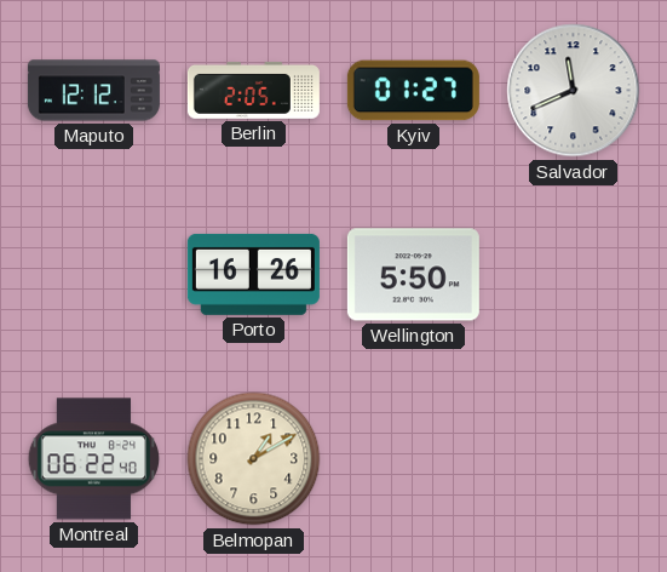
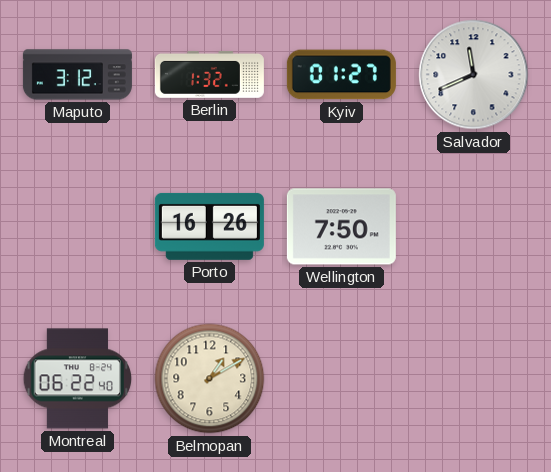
Maputo: 12:12 -> 3:12 (77, 75)
Berlin: 2:05 -> 1:32 (209, 74)
Wellington: 5:50 -> 7:50 (341, 227)
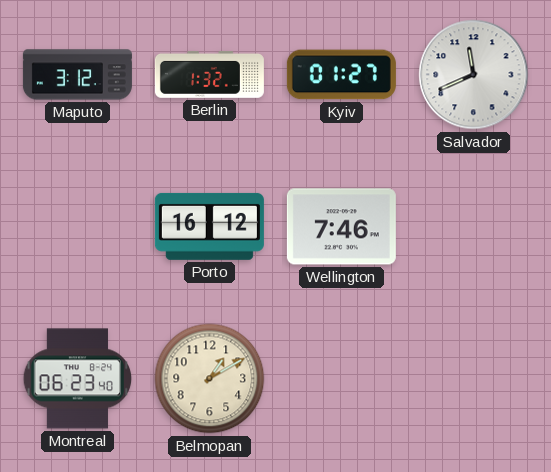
Porto: 16:26 -> 16:12 (209, 226)
Wellington: 7:50 -> 7:46 (341, 227)
Montreal: 06:22 -> 06:23 (78, 379)
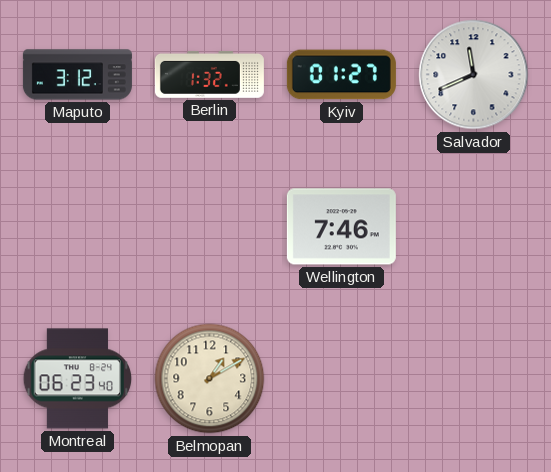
Porto: 16:12 -> none (209, 226)
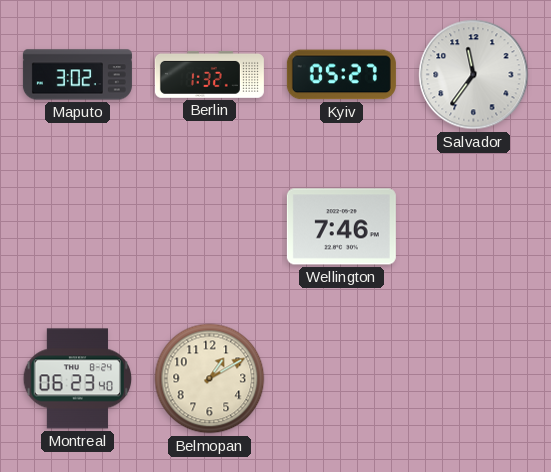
Maputo: 3:12 -> 3:02 (77, 75)
Kyiv: 01:27 -> 05:27 (341, 75)
Salvador: 11:41 -> 11:36 (474, 75)
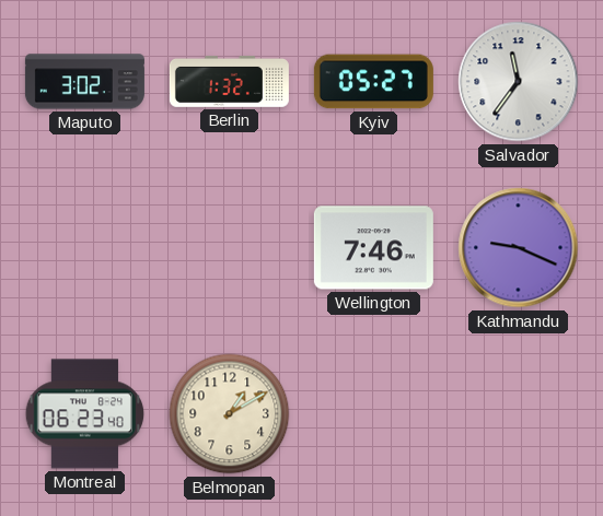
Kathmandu: none -> 9:19 (519, 248)
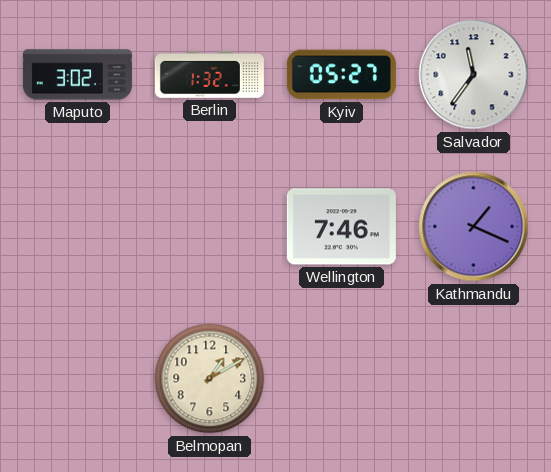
Kathmandu: 9:19 -> 1:19 (474, 227)
Montreal: 06:23 -> none (85, 414)
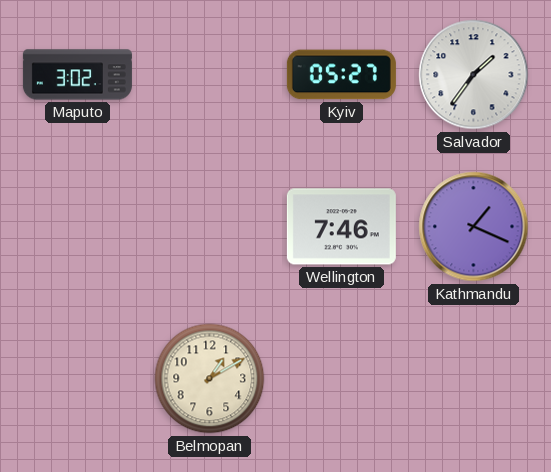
Berlin: 1:32 -> none (209, 74)
Salvador: 11:36 -> 1:36 (474, 75)
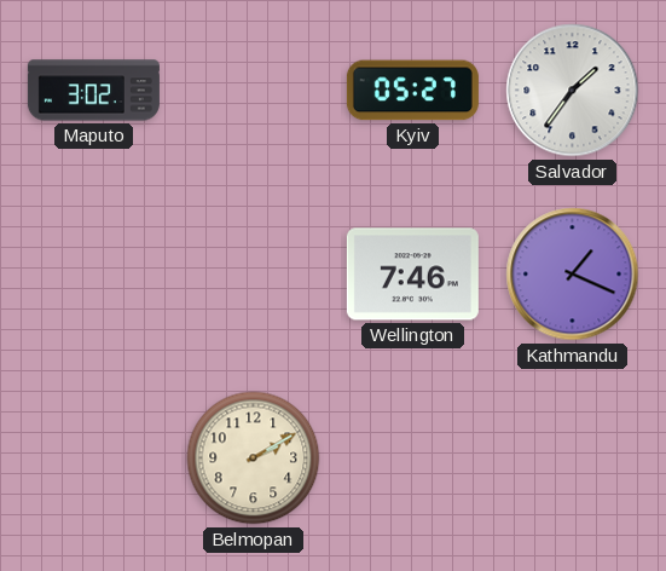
Belmopan: 1:10 -> 2:10 (254, 458)
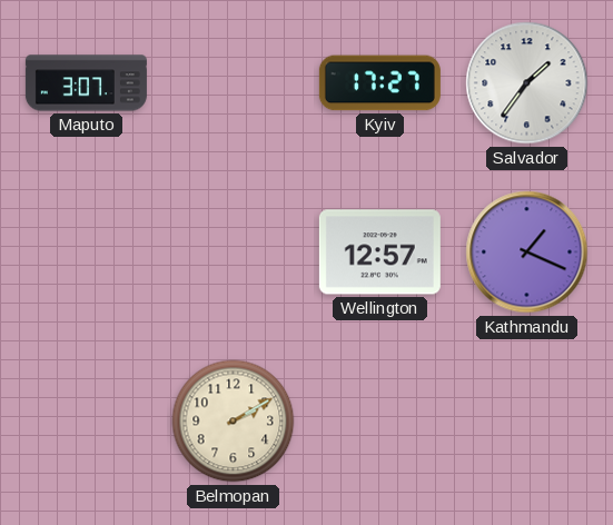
Maputo: 3:02 -> 3:07 (86, 83)
Kyiv: 05:27 -> 17:27 (379, 83)
Wellington: 7:46 -> 12:57 (379, 252)
